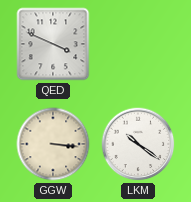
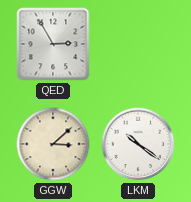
QED: 3:49 -> 2:55 (53, 44)
GGW: 3:16 -> 3:08 (53, 144)
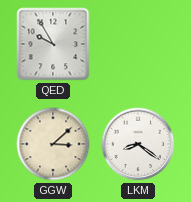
QED: 2:55 -> 9:55 (53, 44)
LKM: 10:21 -> 8:21 (138, 144)
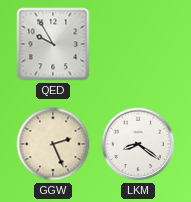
GGW: 3:08 -> 2:26 (53, 144)
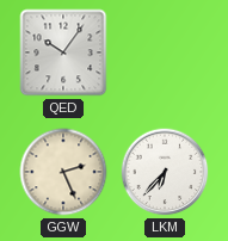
QED: 9:55 -> 10:06 (63, 52)
LKM: 8:21 -> 6:37 (165, 172)
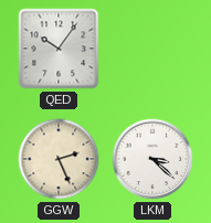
LKM: 6:37 -> 3:22 (152, 159)
